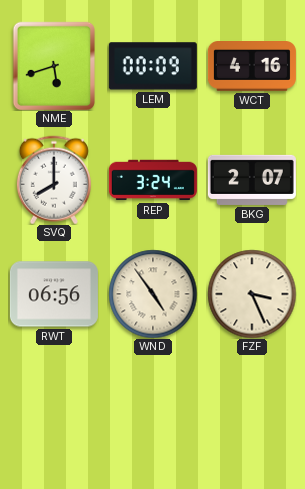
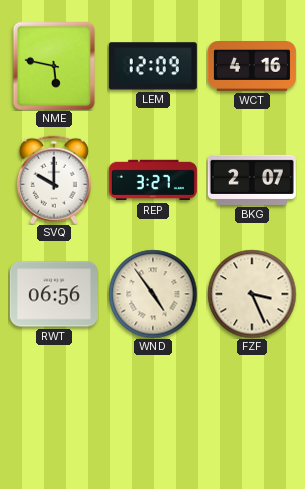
NME: 5:42 -> 5:47 (53, 66)
LEM: 00:09 -> 12:09 (153, 66)
SVQ: 8:00 -> 10:00 (54, 180)
REP: 3:24 -> 3:27 (153, 180)
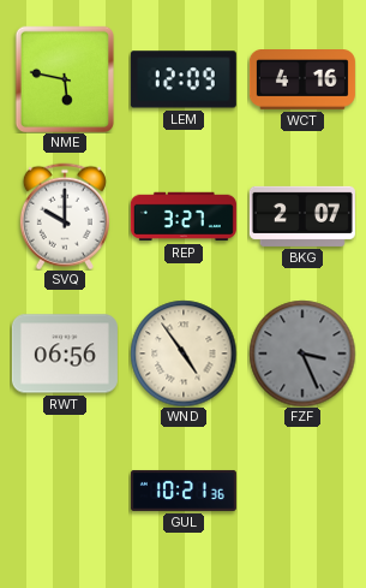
FZF dial: cream -> grey (302, 354)
GUL: none -> 10:21 (184, 491)
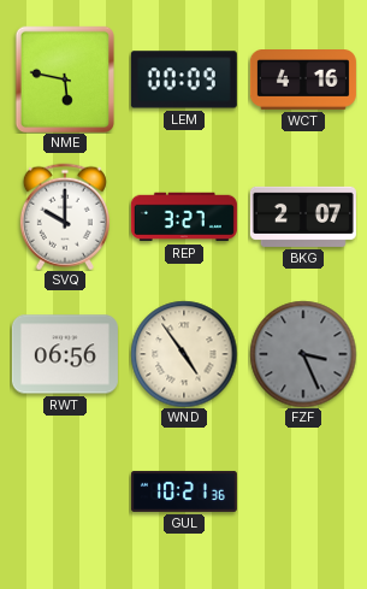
LEM: 12:09 -> 00:09 (184, 79)
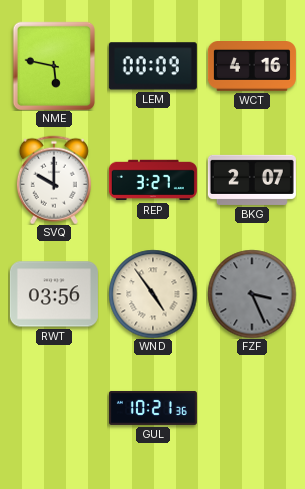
RWT: 06:56 -> 03:56 (54, 294)
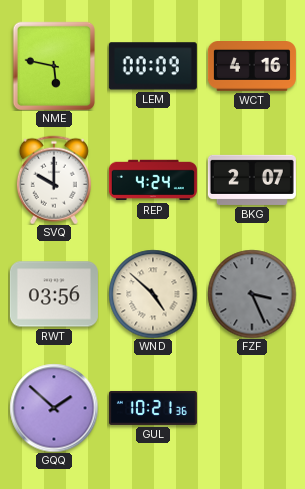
REP: 3:27 -> 4:24 (153, 180)
WND: 4:54 -> 4:52 (153, 294)
GQQ: none -> 1:52 (54, 408)
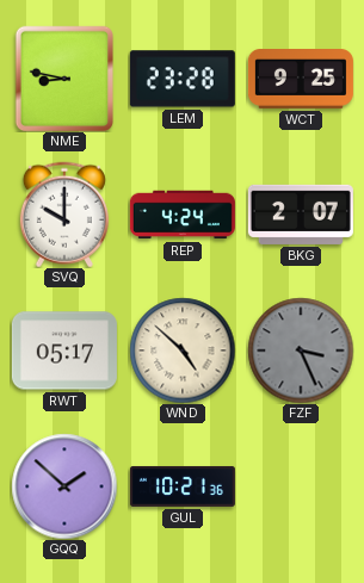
NME: 5:47 -> 8:47 (63, 79)
LEM: 00:09 -> 23:28 (183, 79)
WCT: 4:16 -> 9:25 (301, 80)
RWT: 03:56 -> 05:17 (64, 351)
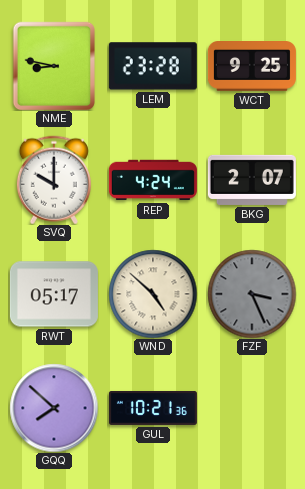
GQQ: 1:52 -> 7:52 (54, 408)
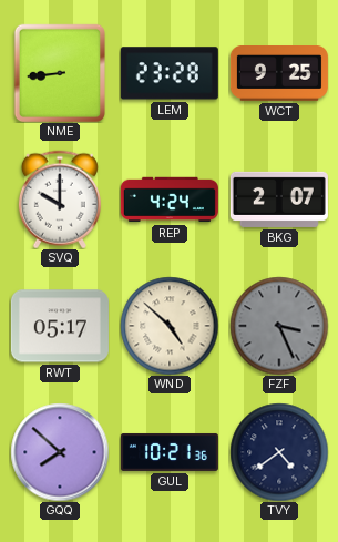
NME: 8:47 -> 8:44 (59, 73)
TVY: none -> 4:39 (279, 452)
